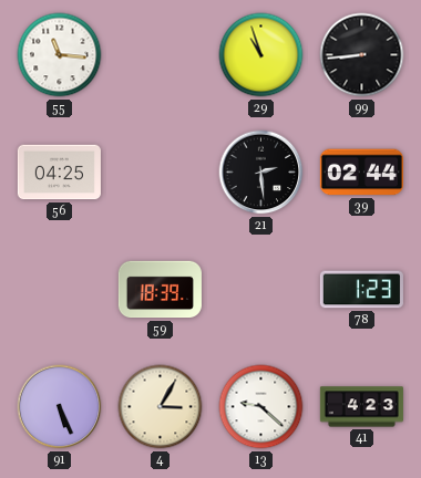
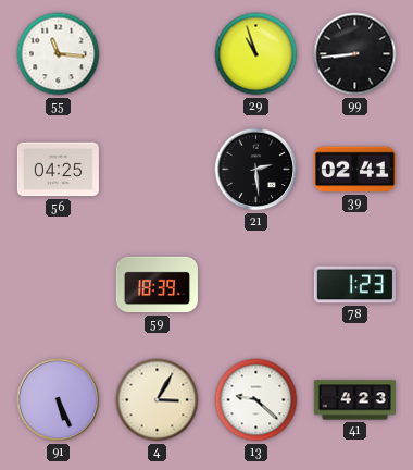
39: 02:44 -> 02:41 (354, 170)
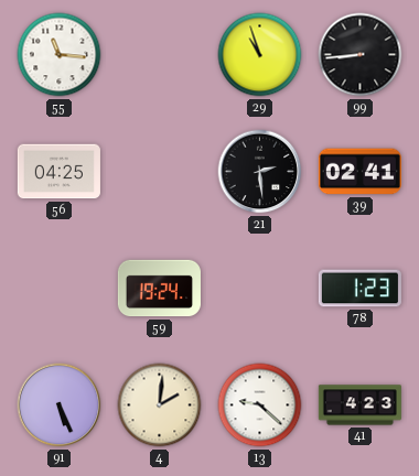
59: 18:39 -> 19:24 (159, 289)
4: 3:05 -> 2:01 (160, 405)
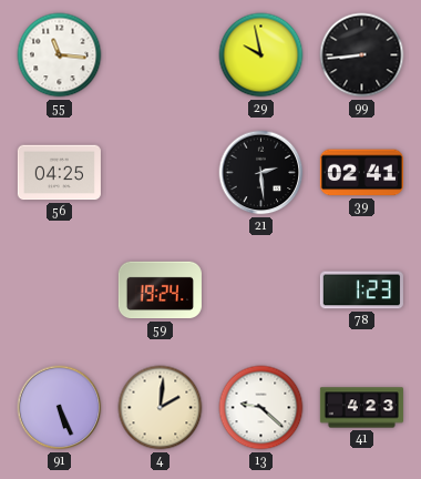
29: 10:57 -> 9:58 (261, 55)
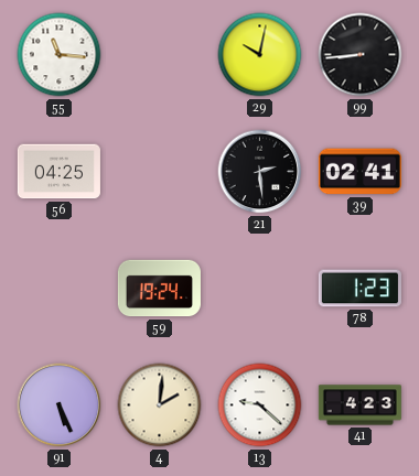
29: 9:58 -> 10:02 (260, 55)
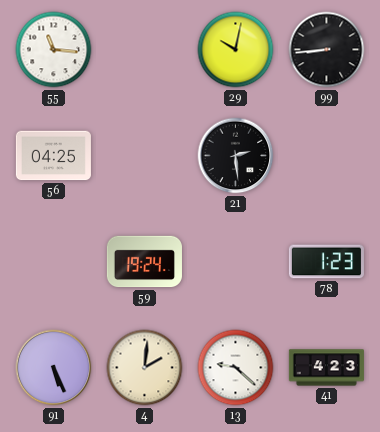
39: 02:41 -> none (359, 172)
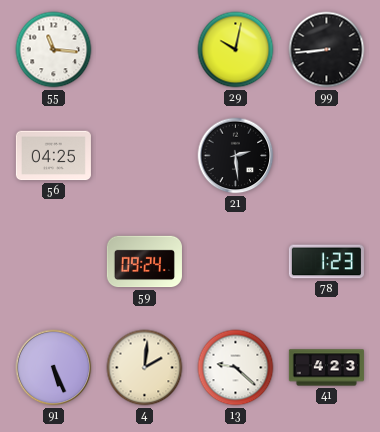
59: 19:24 -> 09:24 (144, 262)
